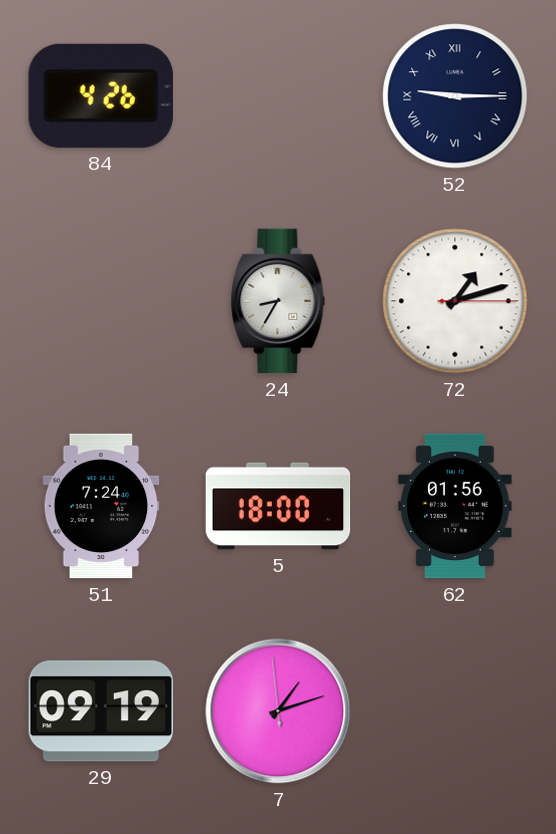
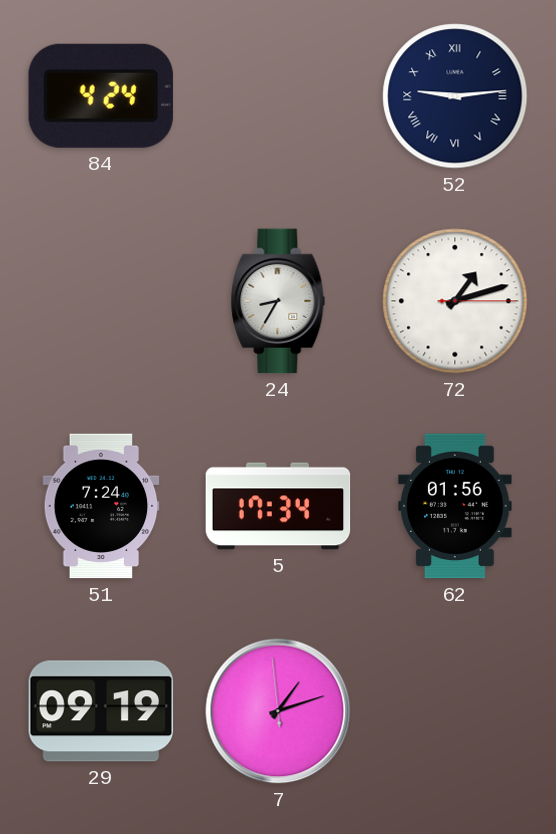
84: 4:26 -> 4:24 (101, 96)
52: 9:15 -> 9:14 (455, 96)
5: 18:00 -> 17:34 (278, 506)
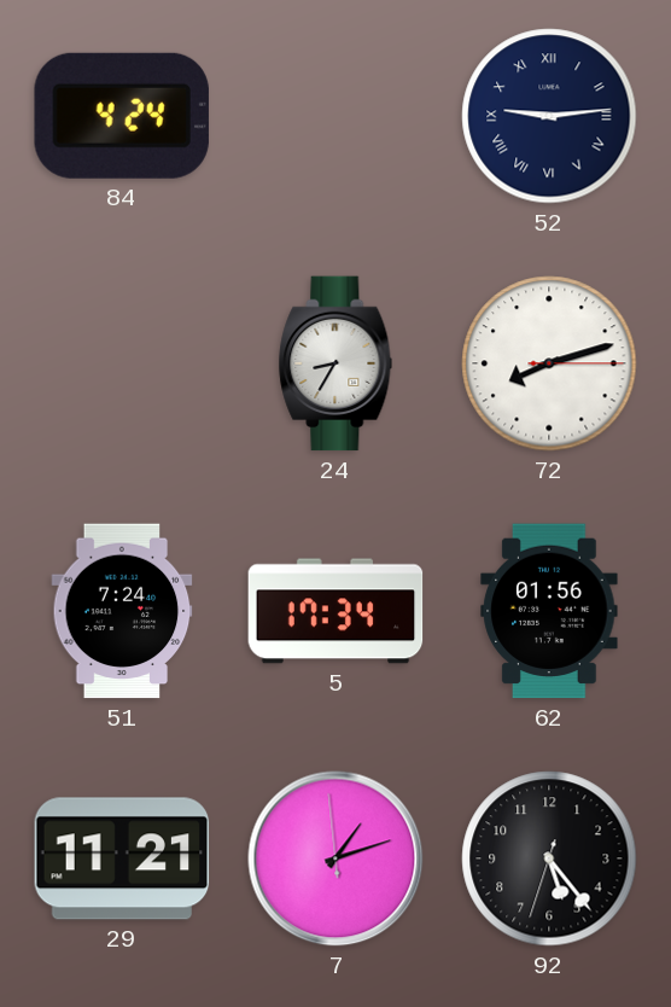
72: 1:12 -> 8:12 (549, 363)
29: 09:19 -> 11:21 (122, 858)
92: none -> 5:23 (549, 858)
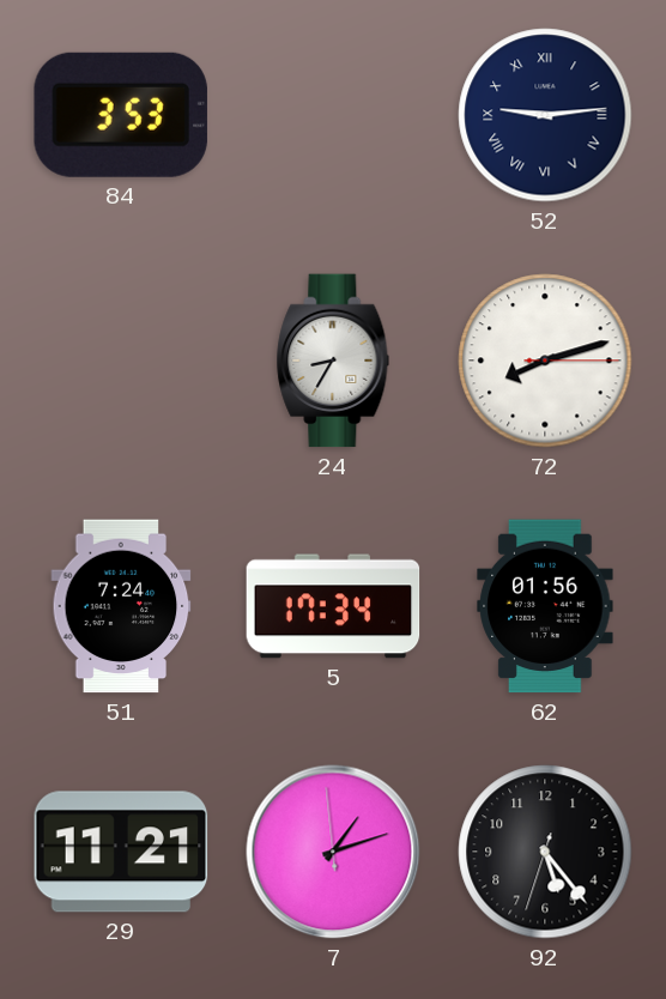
84: 4:24 -> 3:53 (121, 115)
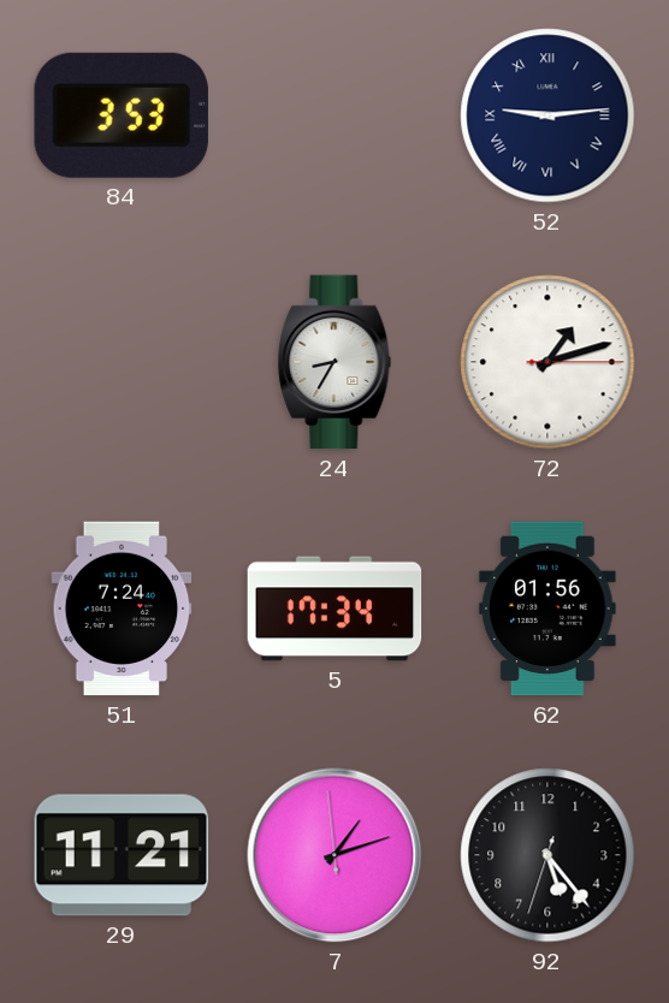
72: 8:12 -> 1:12 (547, 362)
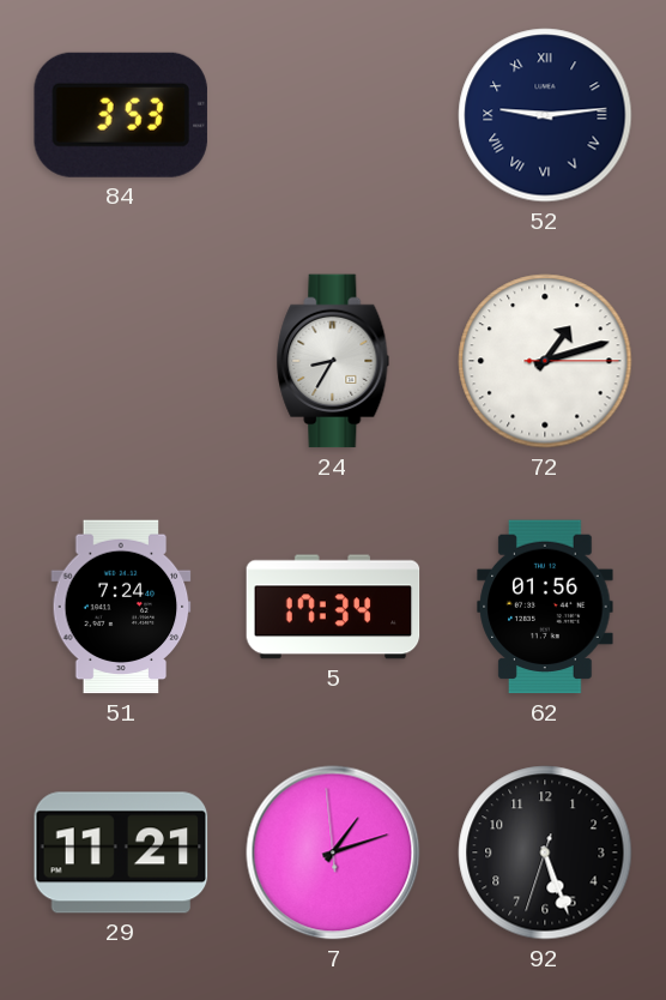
92: 5:23 -> 5:26 (545, 853)
